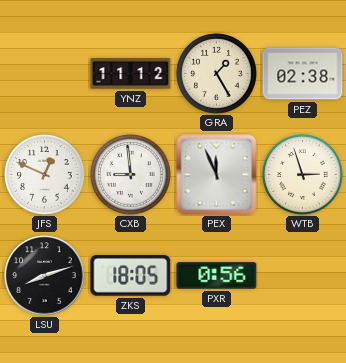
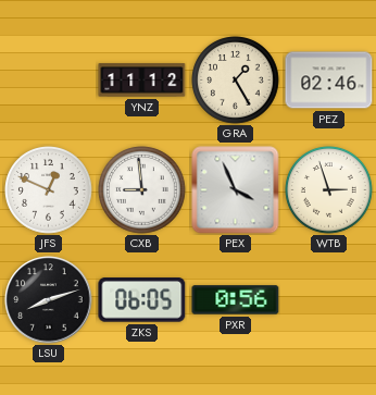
PEZ: 02:38 -> 02:46 (329, 81)
PEX: 11:56 -> 3:56 (236, 190)
ZKS: 18:05 -> 06:05 (142, 300)
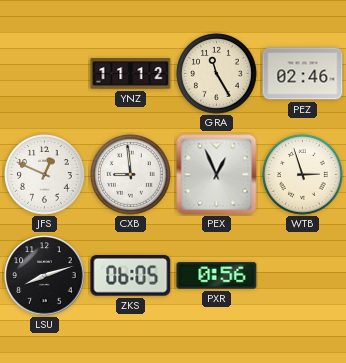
GRA: 1:25 -> 11:25 (217, 74)
PEX: 3:56 -> 12:56 (217, 175)
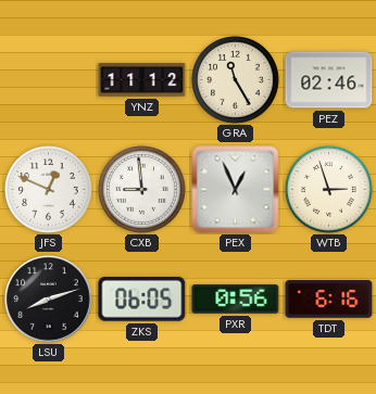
TDT: none -> 6:16 (329, 300)
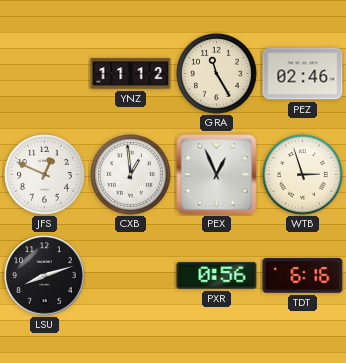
CXB: 8:59 -> 12:59 (131, 175)
ZKS: 06:05 -> none (142, 300)
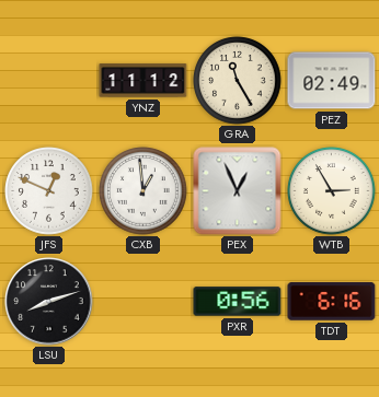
PEZ: 02:46 -> 02:49 (332, 81)
WTB: 2:57 -> 2:55 (332, 191)
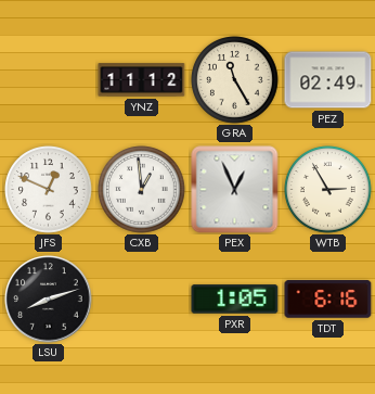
PXR: 0:56 -> 1:05 (235, 300)
